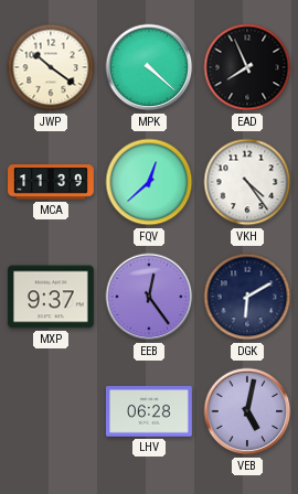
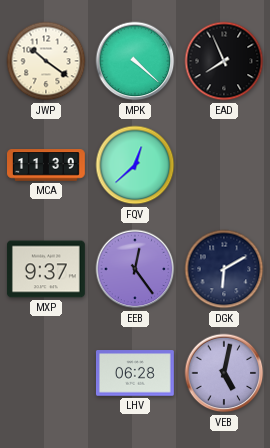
VKH: 4:24 -> none (247, 182)
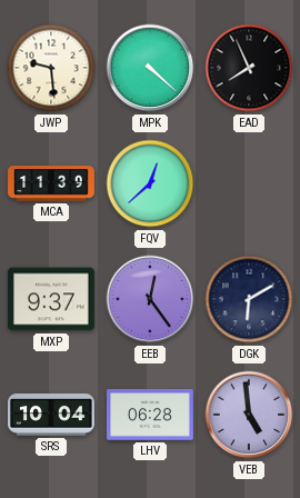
JWP: 10:21 -> 9:29 (51, 68)
SRS: none -> 10:04 (52, 416)
VEB: 5:02 -> 4:59 (249, 415)
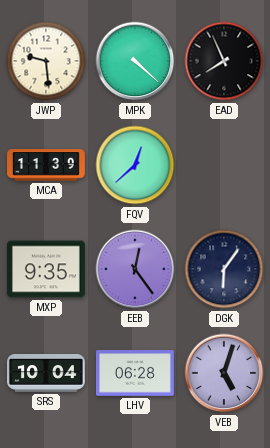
MXP: 9:37 -> 9:35 (46, 269)
DGK: 6:10 -> 6:06 (224, 269)
VEB: 4:59 -> 5:03 (224, 373)
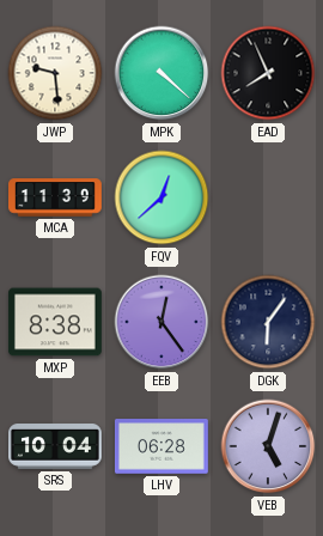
MXP: 9:35 -> 8:38 (55, 322)
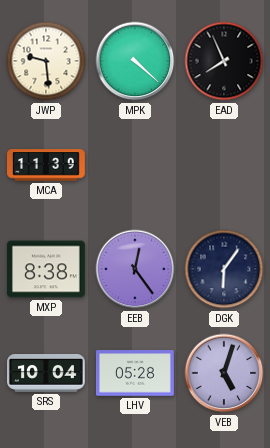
FQV: 12:38 -> none (161, 197)
LHV: 06:28 -> 05:28 (135, 373)
